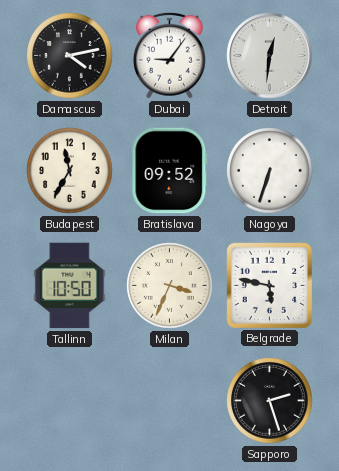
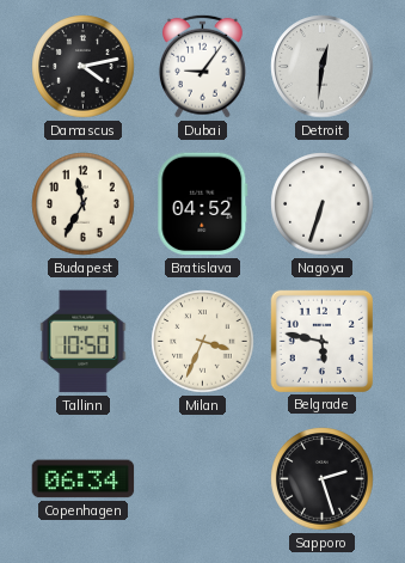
Bratislava: 09:52 -> 04:52 (203, 204)
Copenhagen: none -> 06:34 (84, 479)
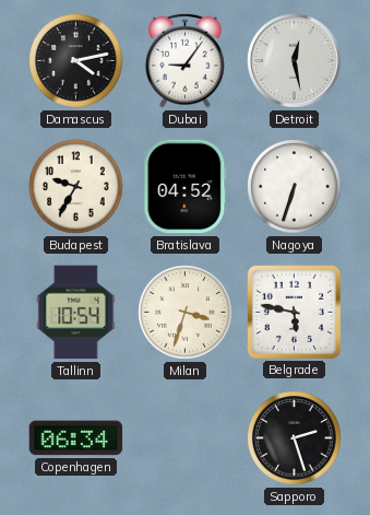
Detroit: 12:31 -> 12:28 (295, 61)
Budapest: 11:35 -> 9:35 (76, 187)
Tallinn: 10:50 -> 10:54 (76, 313)
Milan: 3:34 -> 3:33 (186, 313)
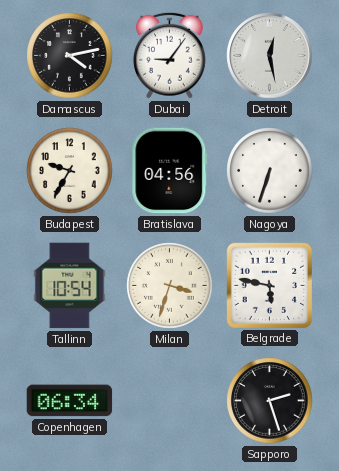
Bratislava: 04:52 -> 04:56 (170, 171)
